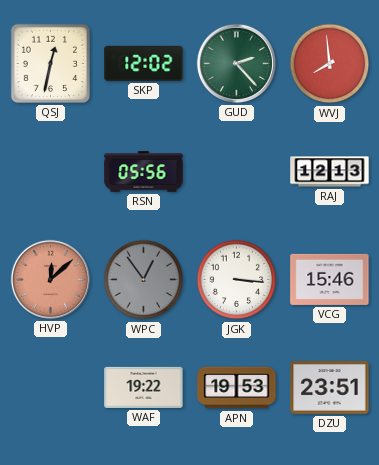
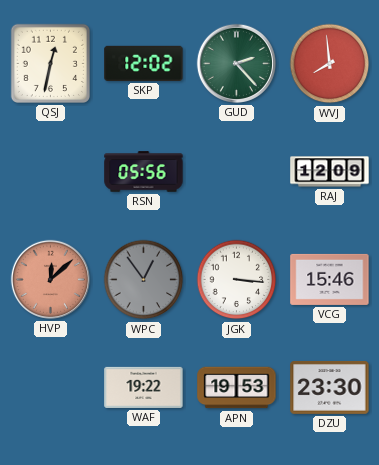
RAJ: 12:13 -> 12:09 (330, 172)
DZU: 23:51 -> 23:30 (330, 387)
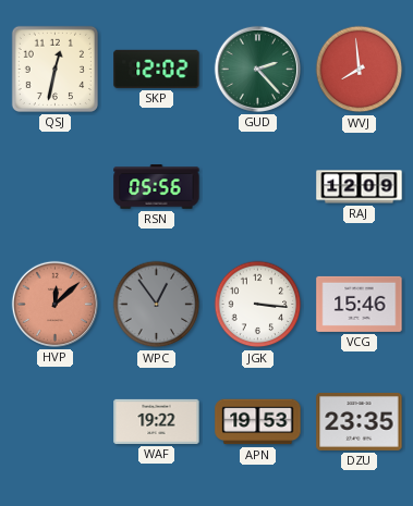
DZU: 23:30 -> 23:35 (360, 421)
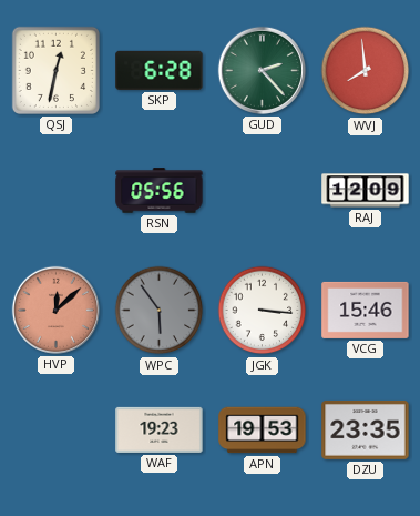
SKP: 12:02 -> 6:28 (160, 70)
WPC: 12:54 -> 5:54 (160, 311)
WAF: 19:22 -> 19:23 (160, 429)
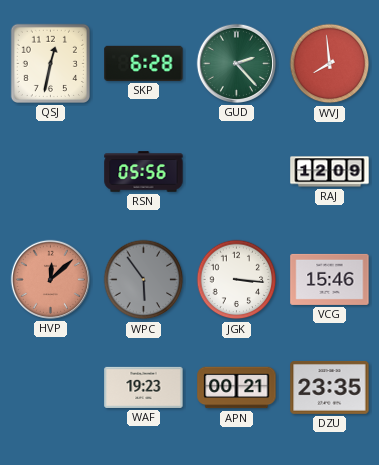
APN: 19:53 -> 00:21 (237, 388)
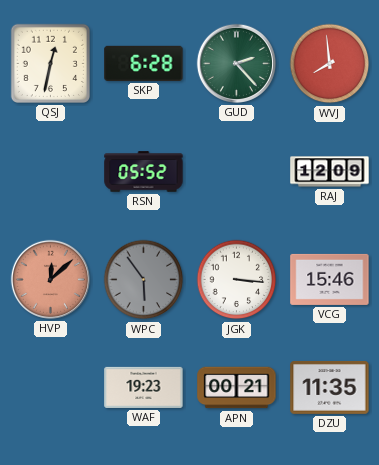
RSN: 05:56 -> 05:52 (144, 172)
DZU: 23:35 -> 11:35 (330, 387)
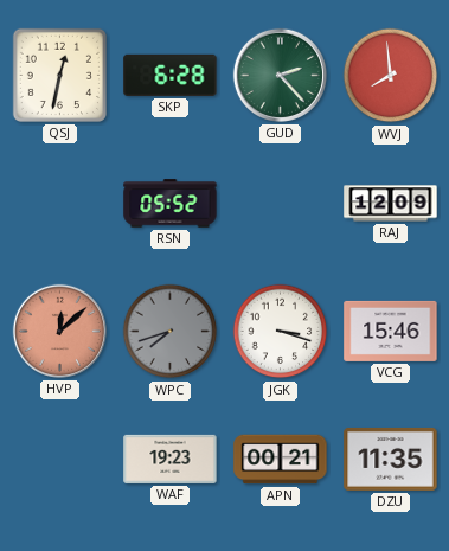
WPC: 5:54 -> 7:42 (171, 332)
JGK: 3:16 -> 3:18 (281, 332)
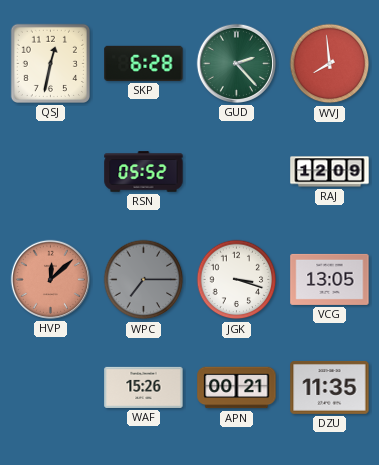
WPC: 7:42 -> 7:15 (144, 280)
VCG: 15:46 -> 13:05 (330, 279)
WAF: 19:23 -> 15:26 (144, 387)
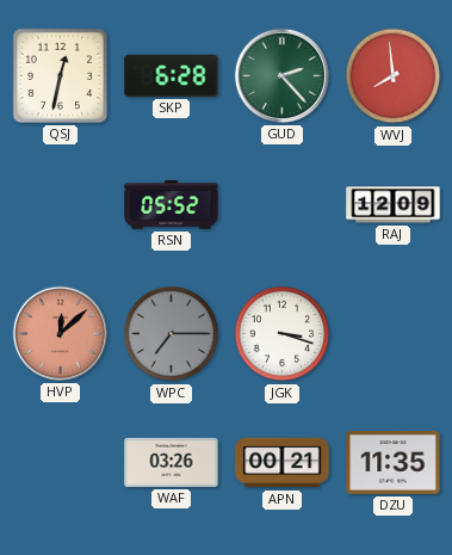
VCG: 13:05 -> none (330, 279)
WAF: 15:26 -> 03:26 (172, 462)
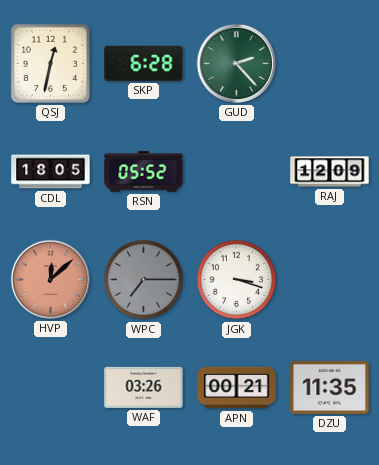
WVJ: 7:59 -> none (394, 76)
CDL: none -> 18:05 (51, 172)
